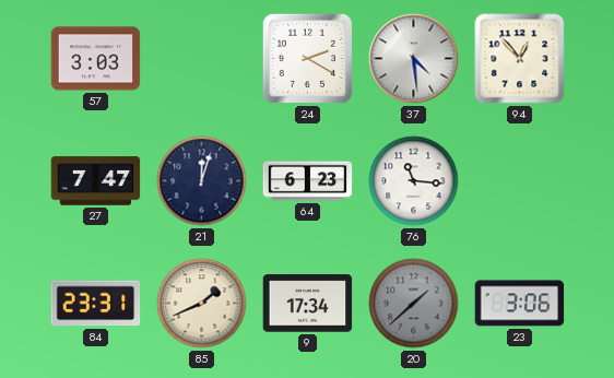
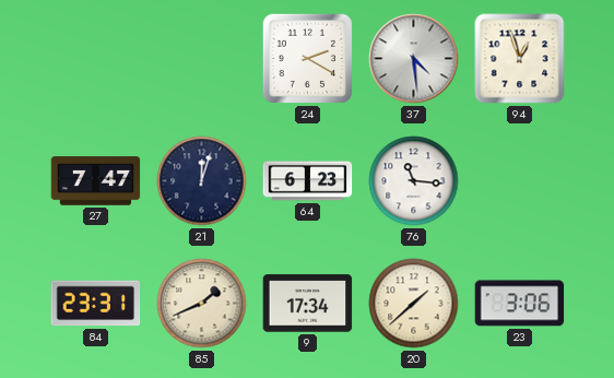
57: 3:03 -> none (96, 59)
94: 12:53 -> 12:57 (520, 59)
20 dial: grey -> cream (414, 304)
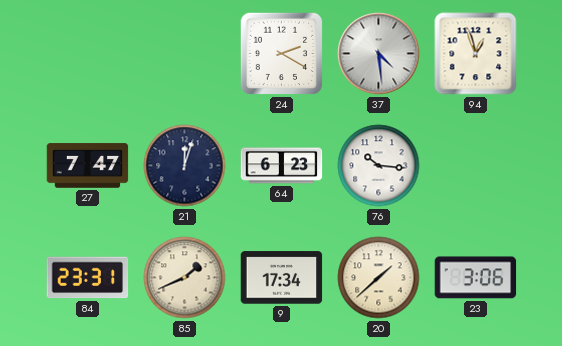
76: 11:16 -> 10:16 (379, 166)
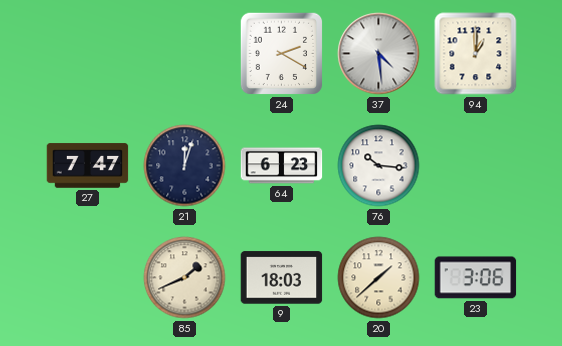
94: 12:57 -> 1:00 (476, 54)
84: 23:31 -> none (88, 278)
9: 17:34 -> 18:03 (282, 278)
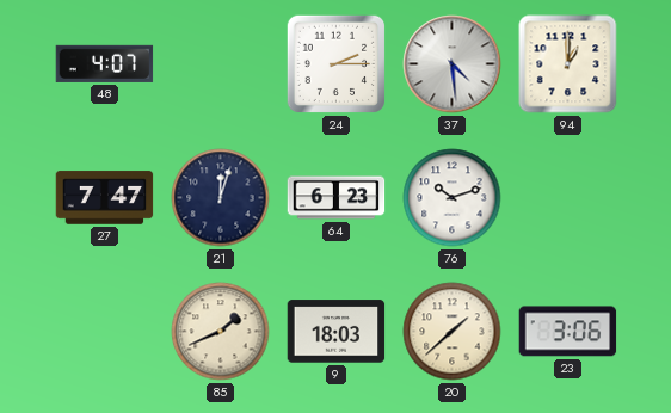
48: none -> 4:07 (105, 63)
24: 2:20 -> 2:15 (337, 64)
76: 10:16 -> 10:12 (453, 198)
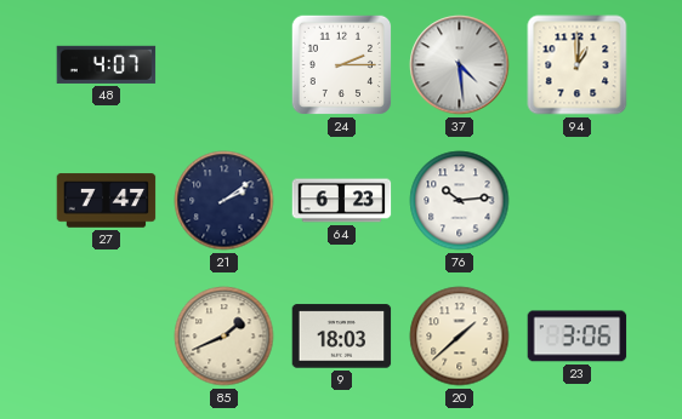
21: 12:03 -> 2:09 (225, 201)
76: 10:12 -> 10:14 (460, 201)
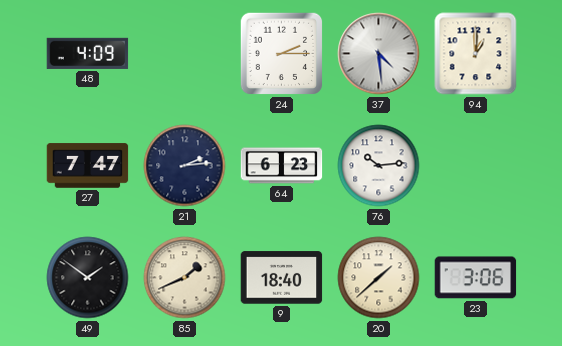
48: 4:07 -> 4:09 (88, 53)
21: 2:09 -> 2:14 (185, 166)
49: none -> 1:51 (88, 278)
9: 18:03 -> 18:40 (282, 278)
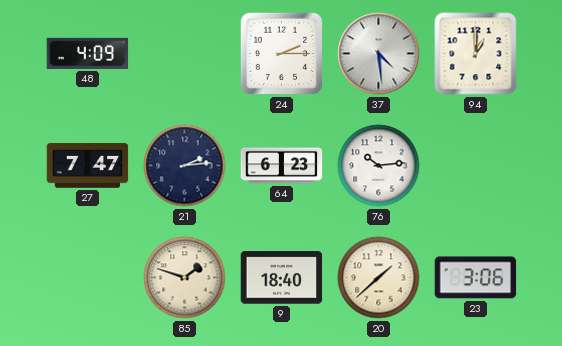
49: 1:51 -> none (88, 278)
85: 1:41 -> 1:48 (185, 278)
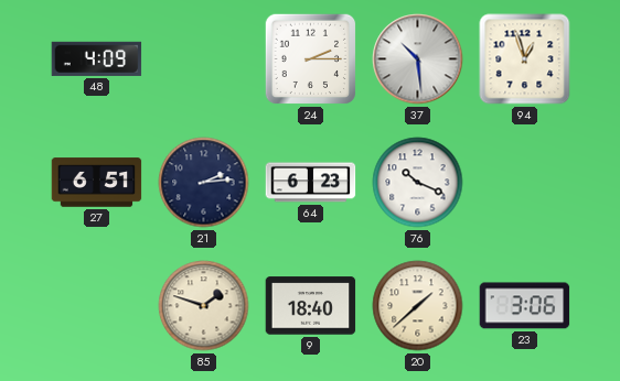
37: 4:29 -> 10:29 (418, 59)
94: 1:00 -> 12:57 (525, 59)
27: 7:47 -> 6:51 (97, 183)
76: 10:14 -> 10:19 (418, 183)
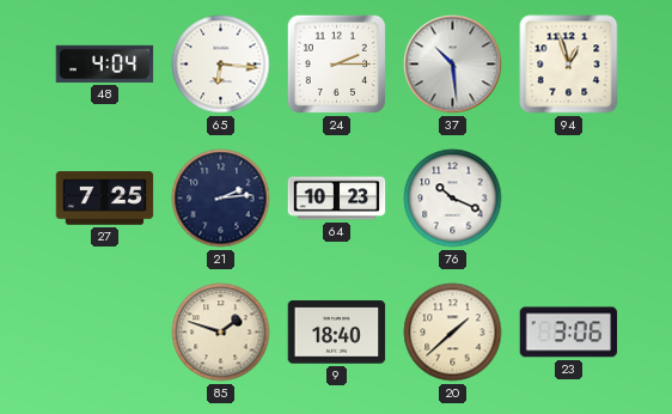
48: 4:09 -> 4:04 (105, 63)
65: none -> 6:16 (221, 65)
27: 6:51 -> 7:25 (105, 199)
64: 6:23 -> 10:23 (337, 199)
